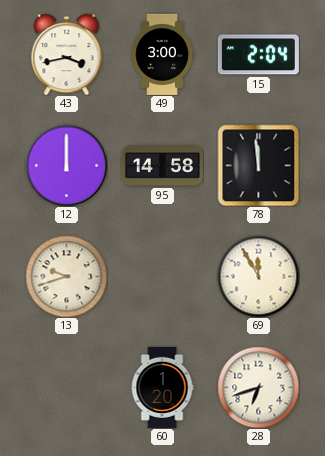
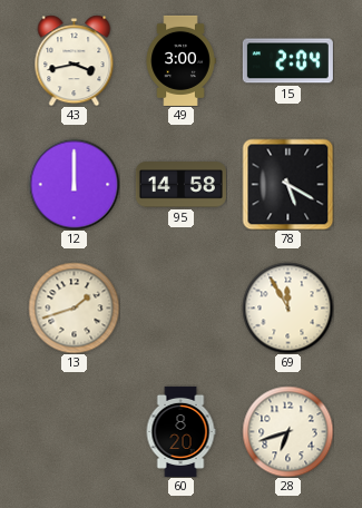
78: 11:59 -> 5:20 (287, 184)
13: 9:42 -> 1:42 (74, 307)
60: 1:20 -> 8:20 (180, 431)
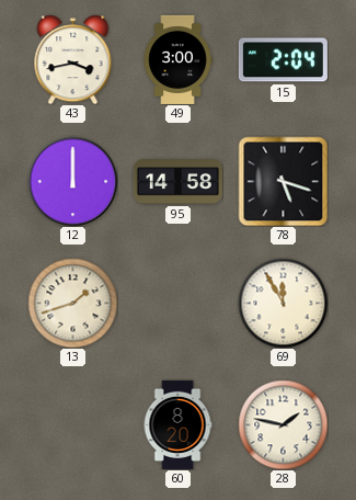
78: 5:20 -> 5:18 (283, 181)
28: 6:42 -> 1:47 (283, 424)
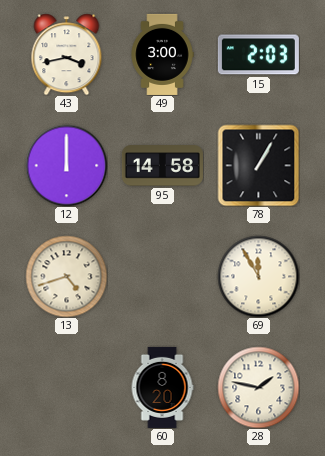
15: 2:04 -> 2:03 (258, 55)
78: 5:18 -> 1:05 (258, 165)
13: 1:42 -> 4:42 (66, 276)
